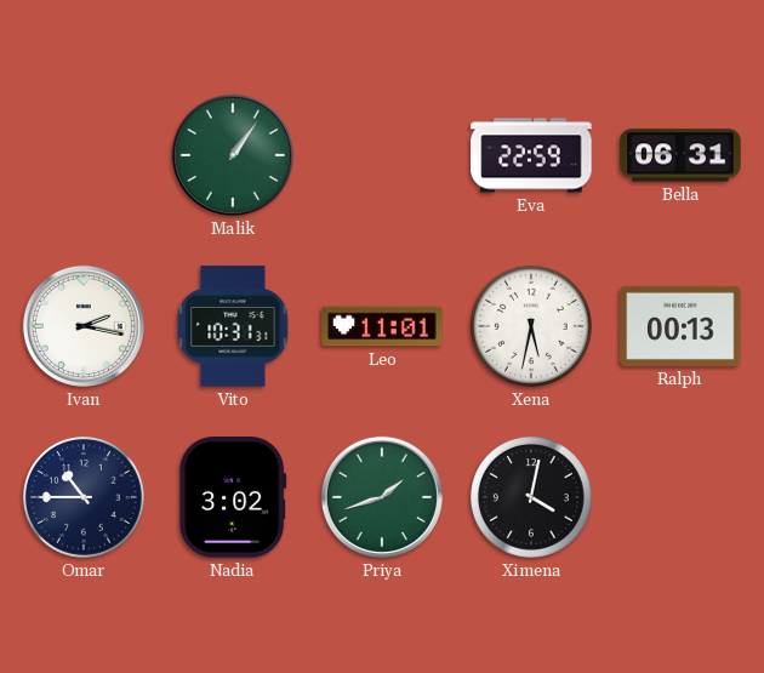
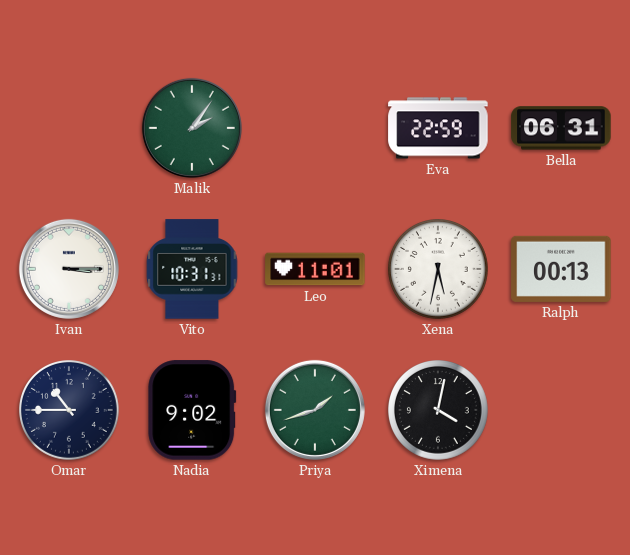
Malik: 1:06 -> 2:06 (192, 128)
Ivan: 2:17 -> 3:15 (69, 269)
Nadia: 3:02 -> 9:02 (192, 410)
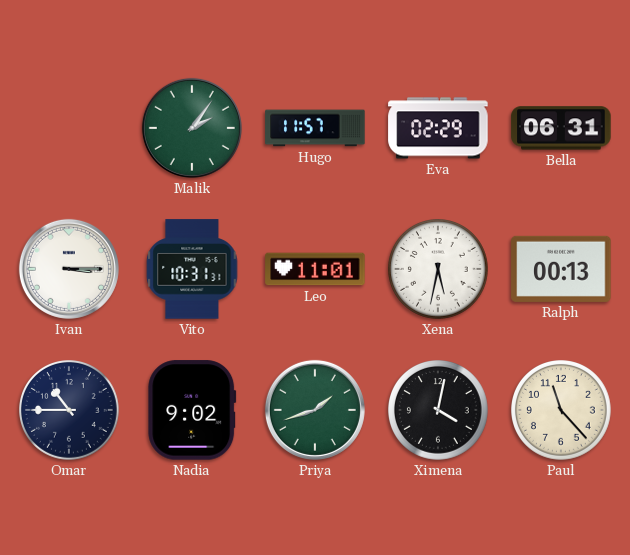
Hugo: none -> 11:57 (315, 128)
Eva: 22:59 -> 02:29 (438, 128)
Paul: none -> 11:23 (562, 411)
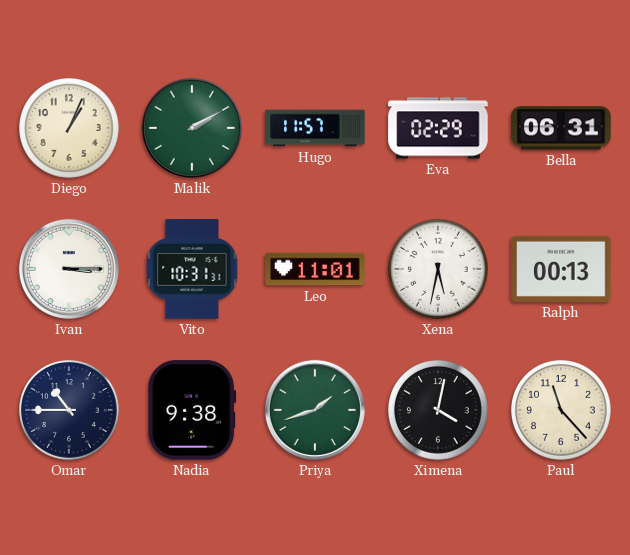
Diego: none -> 1:04 (70, 129)
Malik: 2:06 -> 2:10 (192, 128)
Nadia: 9:02 -> 9:38 (192, 410)
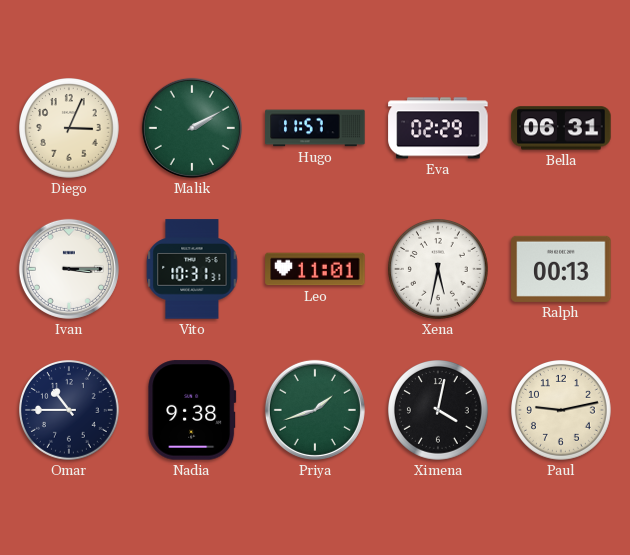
Diego: 1:04 -> 3:04 (70, 129)
Paul: 11:23 -> 9:13 (562, 411)
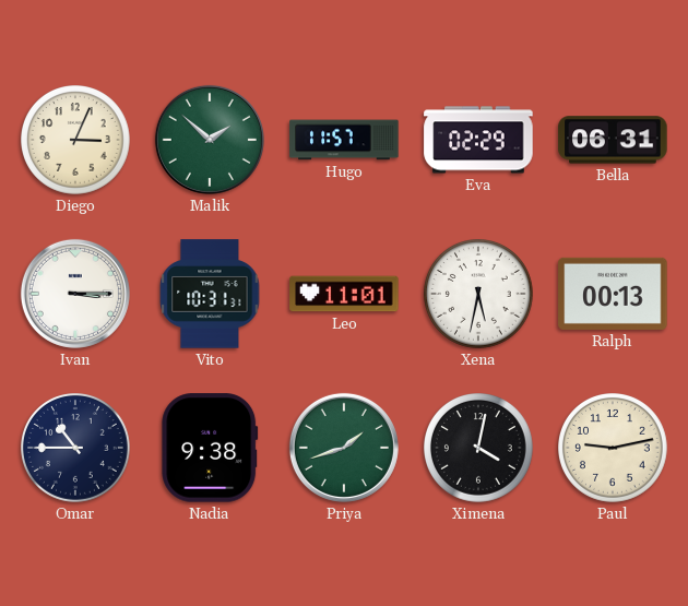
Malik: 2:10 -> 1:52 (210, 140)
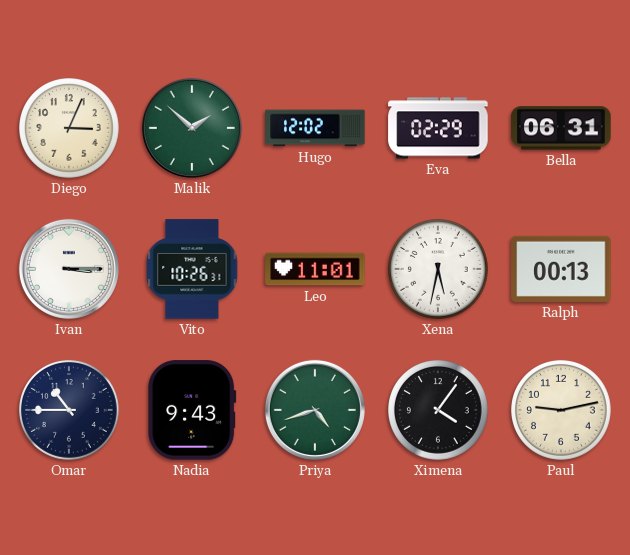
Hugo: 11:57 -> 12:02 (315, 128)
Vito: 10:31 -> 10:26 (192, 269)
Nadia: 9:38 -> 9:43 (192, 410)
Priya: 1:42 -> 4:42 (315, 410)
Ximena: 4:02 -> 4:06 (439, 411)
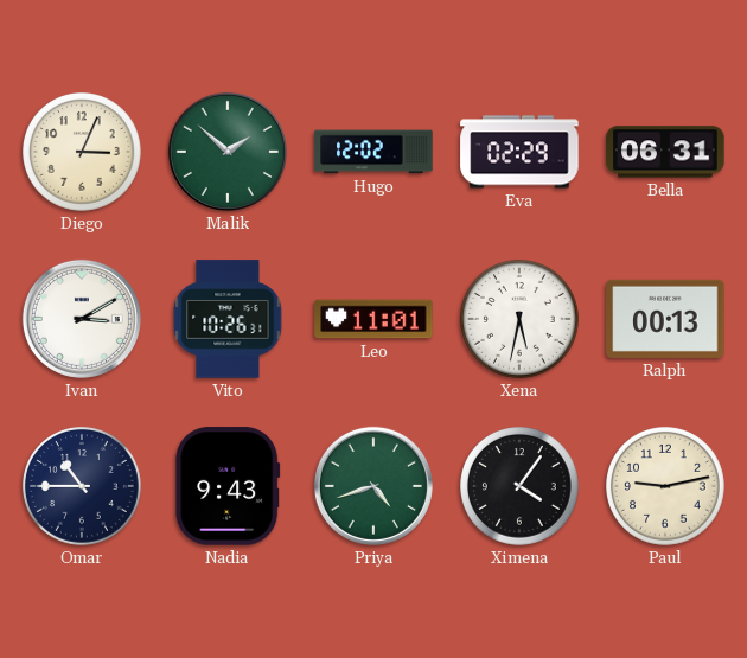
Ivan: 3:15 -> 3:10 (82, 319)
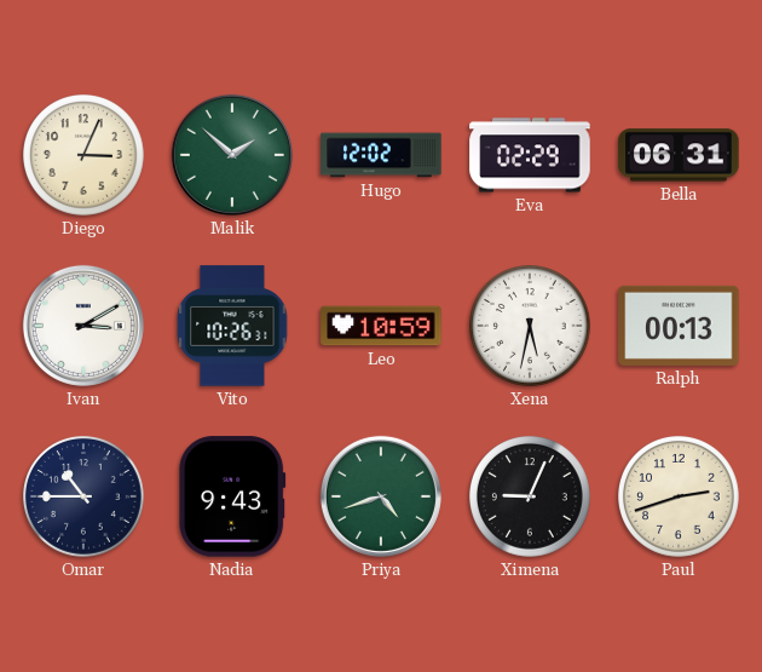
Leo: 11:01 -> 10:59 (381, 326)
Ximena: 4:06 -> 9:04 (531, 498)
Paul: 9:13 -> 2:42 (680, 498)
